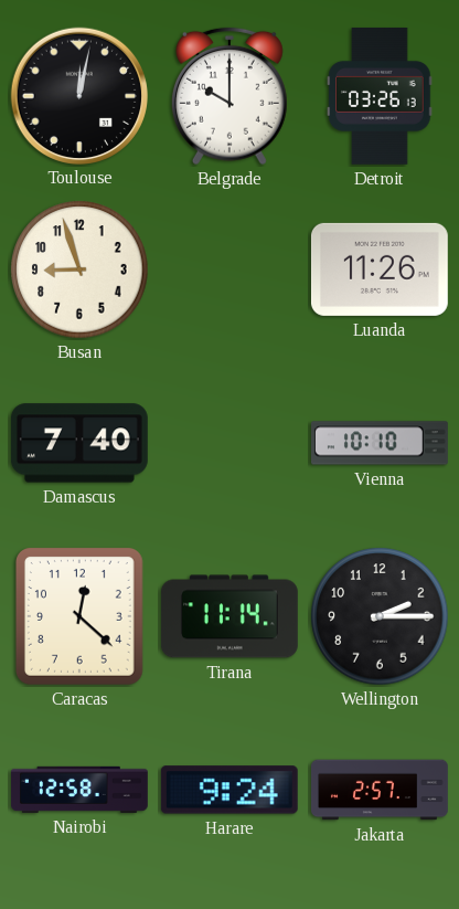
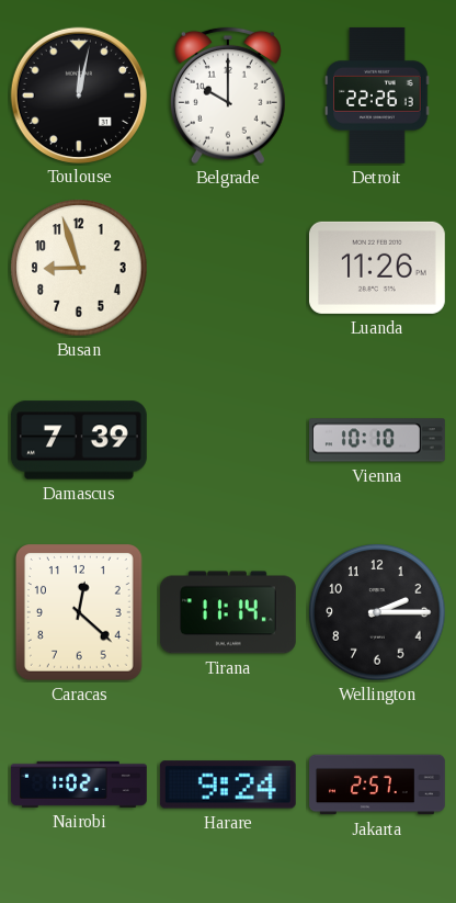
Detroit: 03:26 -> 22:26 (377, 95)
Damascus: 7:40 -> 7:39 (79, 440)
Nairobi: 12:58 -> 1:02 (80, 785)
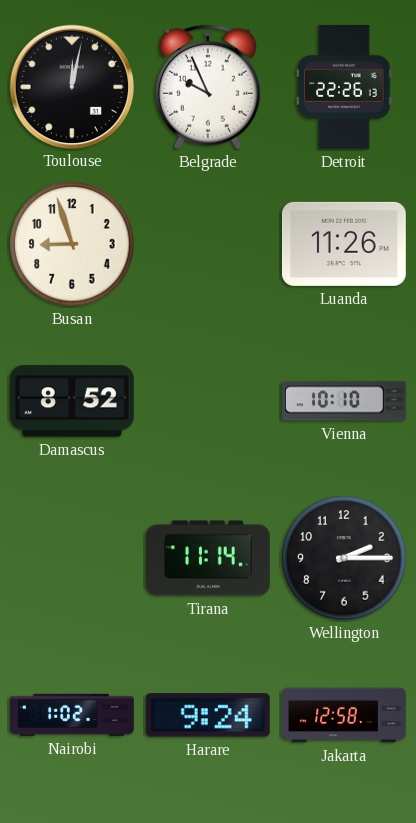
Belgrade: 10:00 -> 9:56 (208, 87)
Damascus: 7:39 -> 8:52 (72, 401)
Caracas: 12:22 -> none (79, 613)
Jakarta: 2:57 -> 12:58 (345, 715)
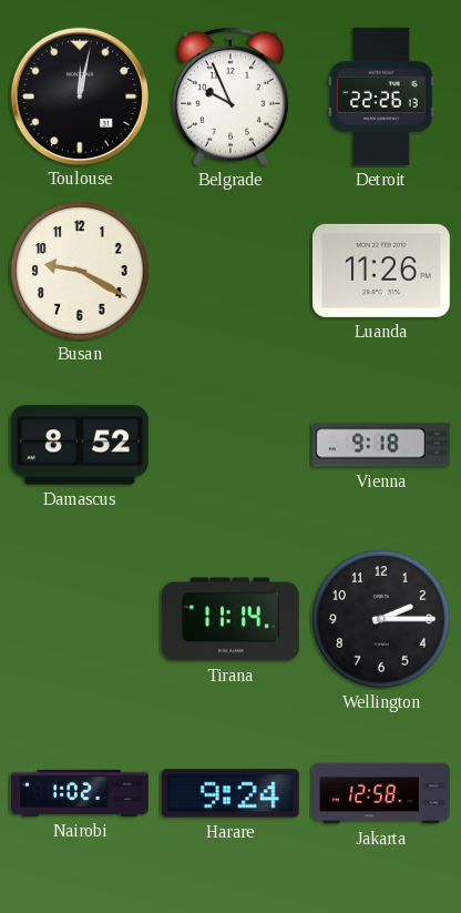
Busan: 8:57 -> 9:20 (80, 271)
Vienna: 10:10 -> 9:18 (382, 445)
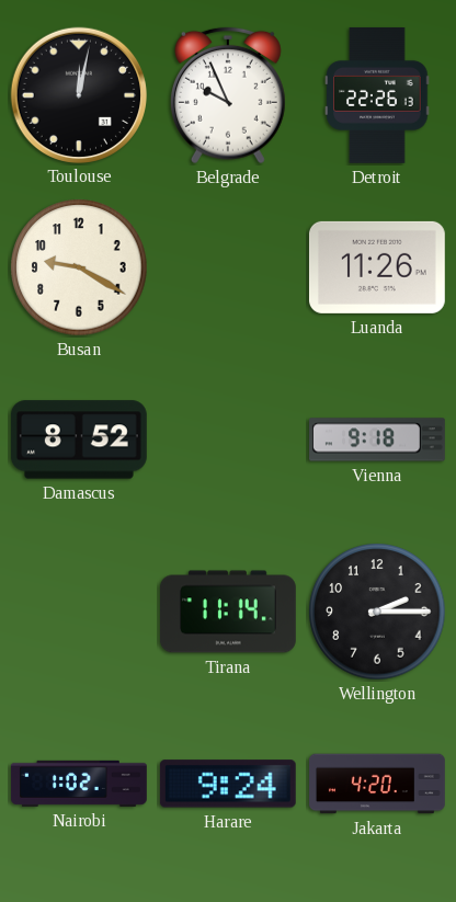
Jakarta: 12:58 -> 4:20 (378, 784)
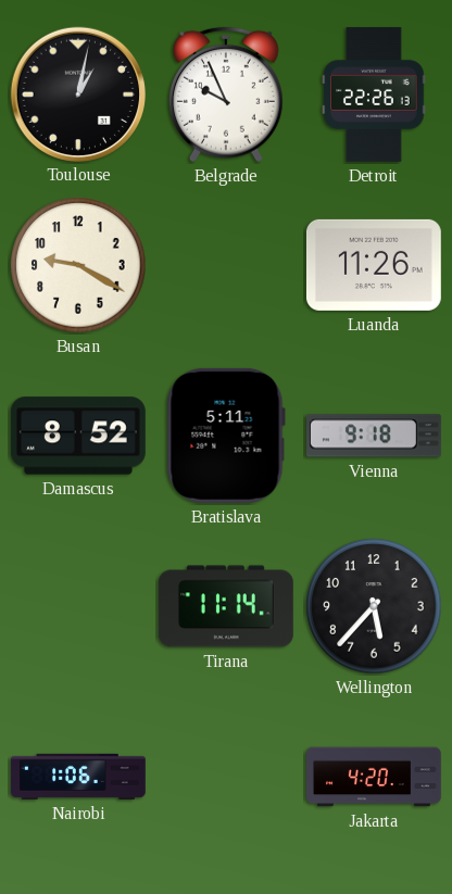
Toulouse: 12:02 -> 1:02 (77, 93)
Bratislava: none -> 5:11 (226, 436)
Wellington: 2:15 -> 5:37 (374, 606)
Nairobi: 1:02 -> 1:06 (79, 777)
Harare: 9:24 -> none (228, 784)
